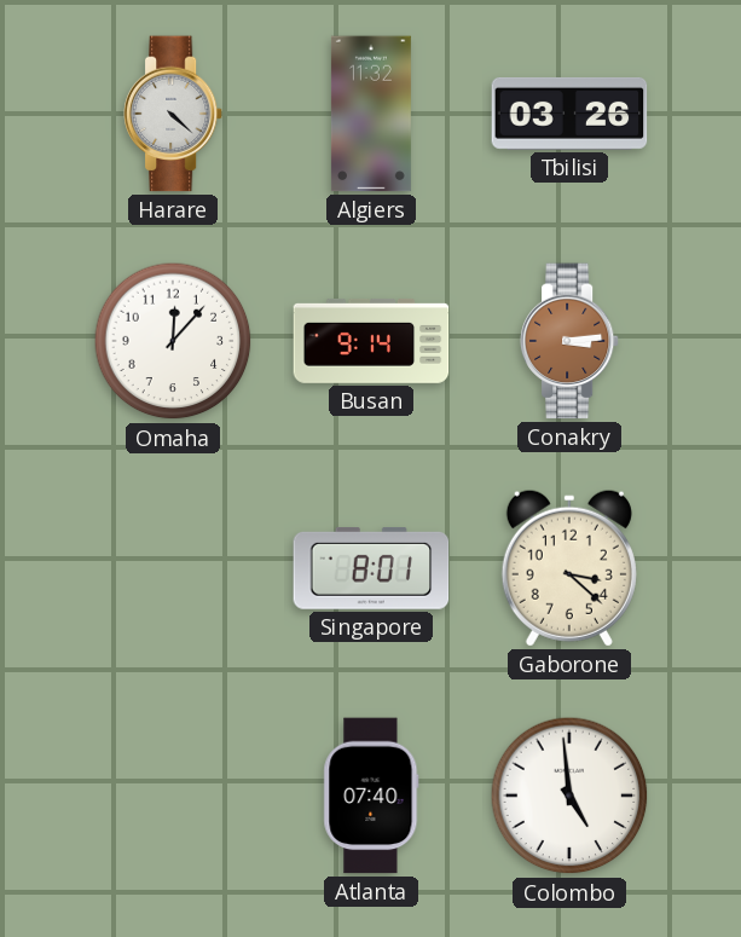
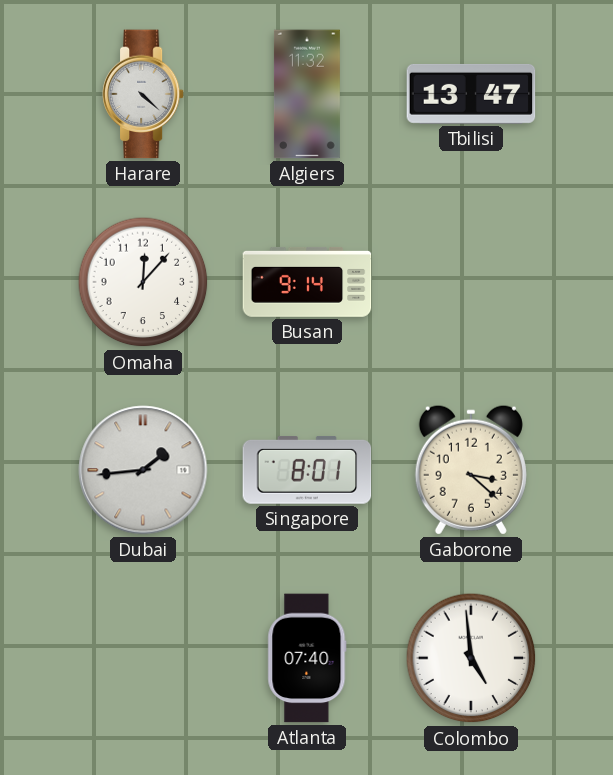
Tbilisi: 03:26 -> 13:47 (471, 94)
Conakry: 3:14 -> none (569, 341)
Dubai: none -> 1:44 (143, 470)
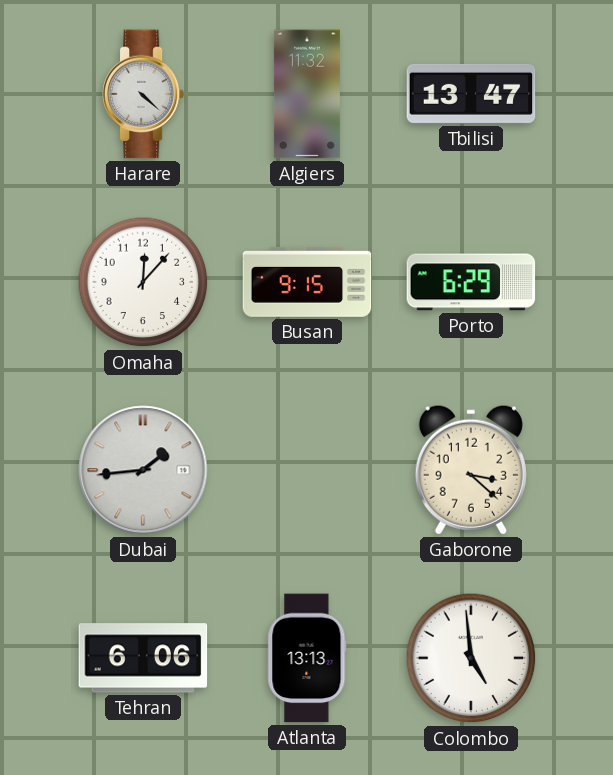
Busan: 9:14 -> 9:15 (307, 282)
Porto: none -> 6:29 (471, 282)
Singapore: 8:01 -> none (307, 471)
Tehran: none -> 6:06 (143, 658)
Atlanta: 07:40 -> 13:13 (307, 658)
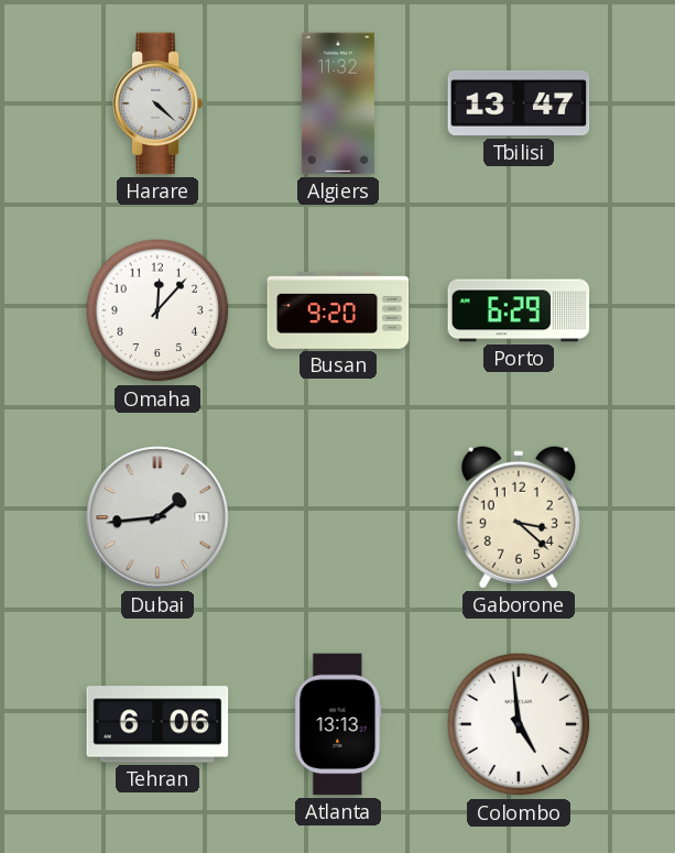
Busan: 9:15 -> 9:20 (338, 310)
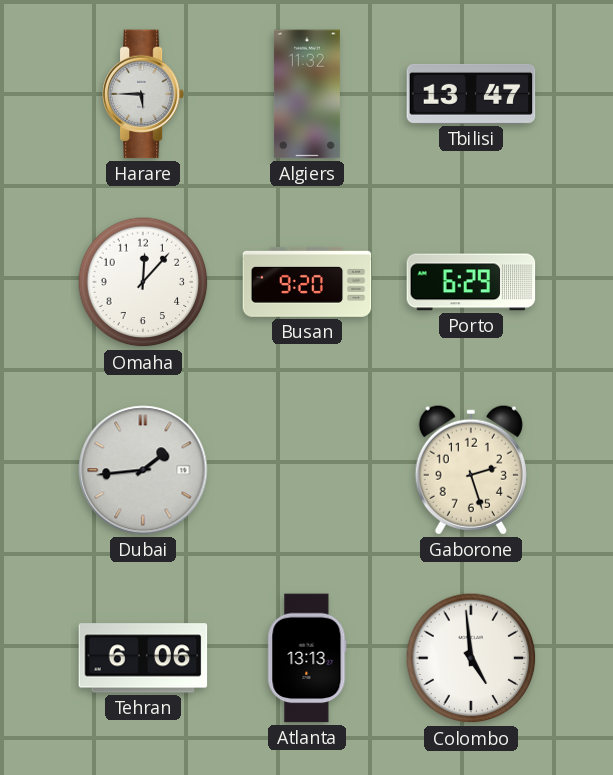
Harare: 4:22 -> 5:45 (143, 94)
Gaborone: 3:22 -> 2:27 (471, 470)
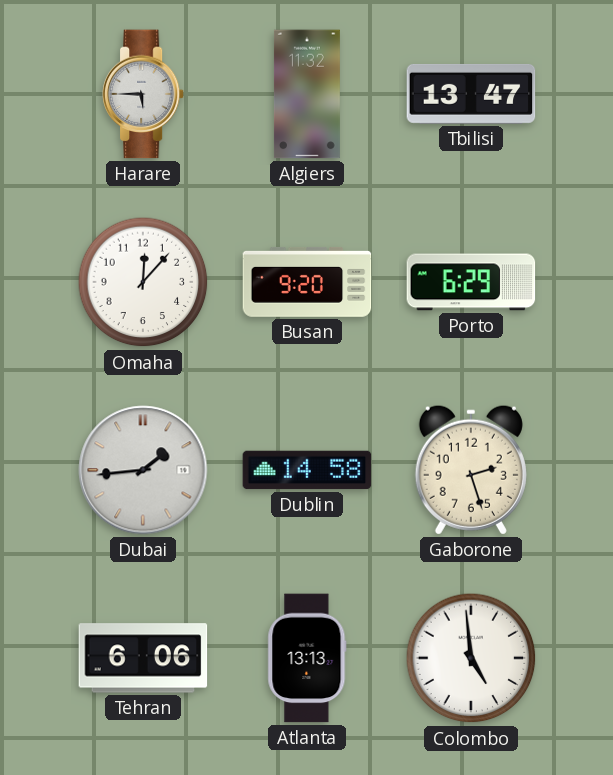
Dublin: none -> 14:58 (307, 470)
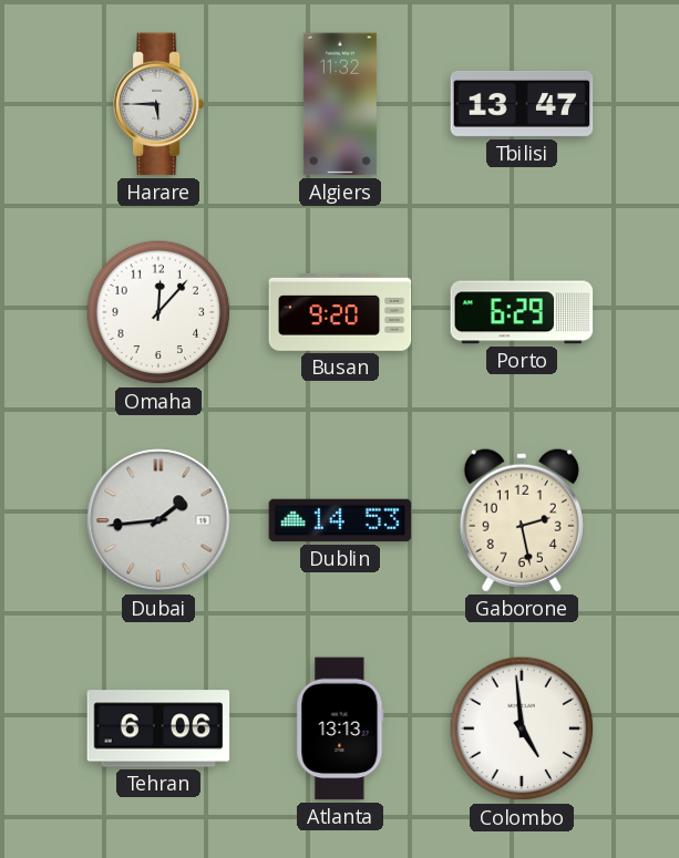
Dublin: 14:58 -> 14:53 (340, 520)
Gaborone: 2:27 -> 2:28 (522, 520)
